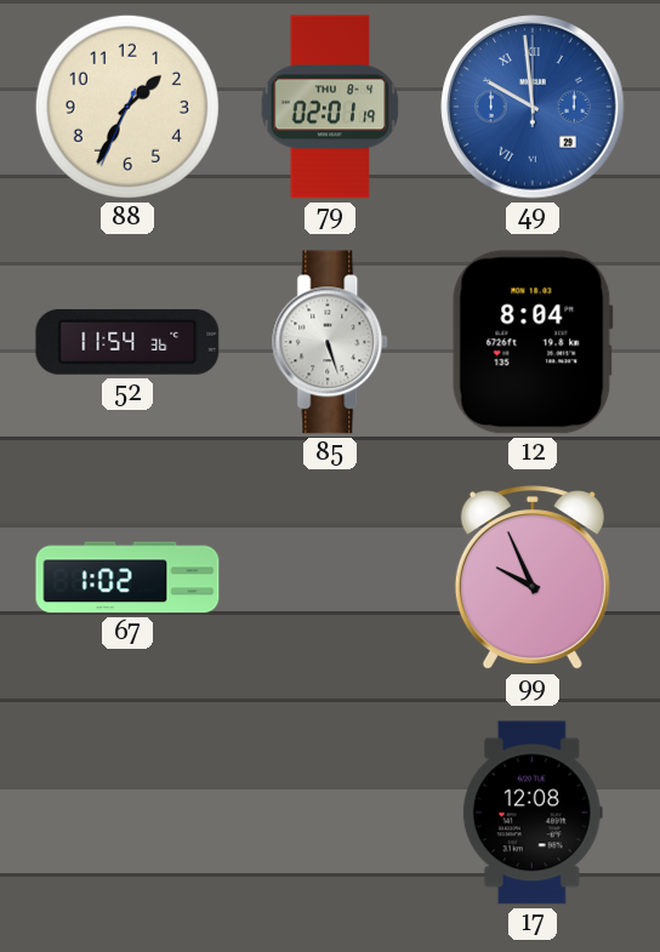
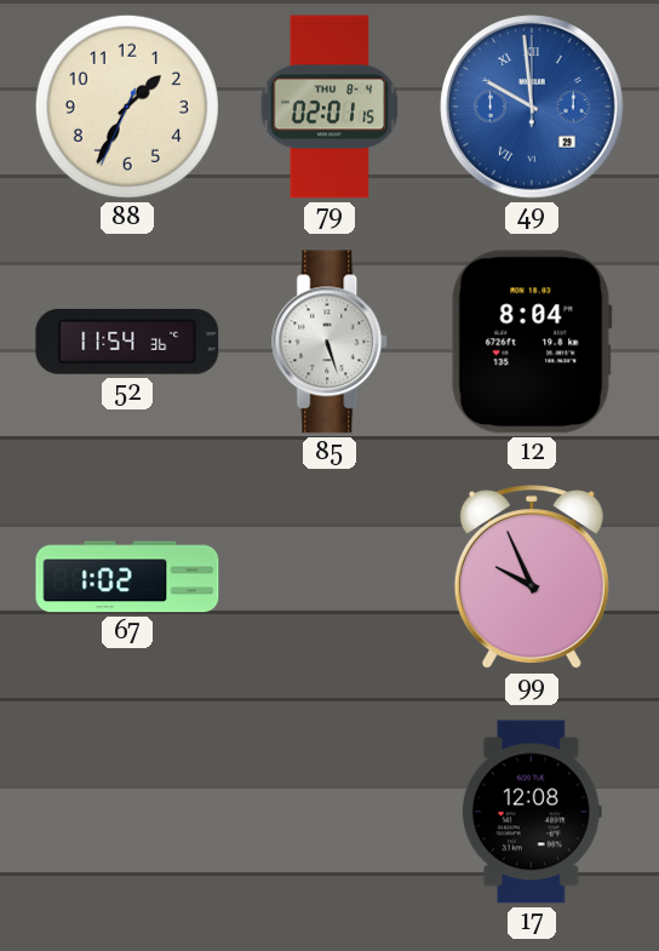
79: 02:01:19 -> 02:01:15 (329, 107)
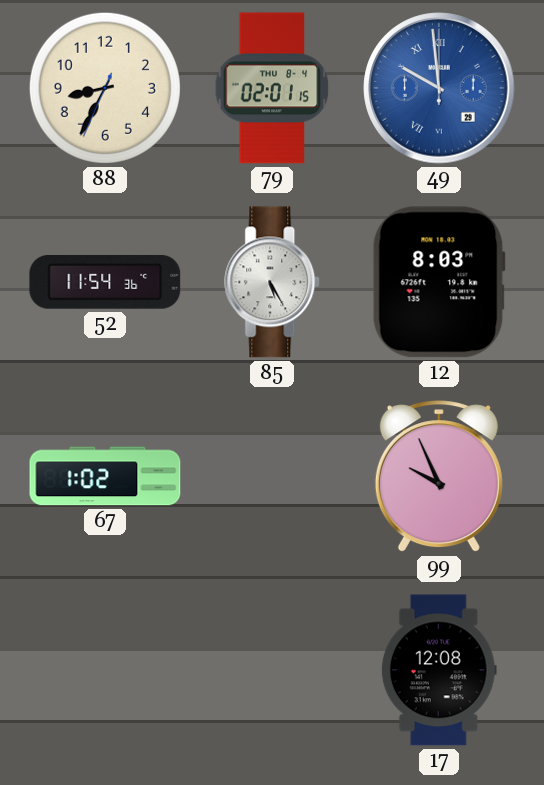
88: 1:34 -> 8:34 (105, 88)
85: 5:27 -> 5:25 (273, 282)
12: 8:04 -> 8:03 (439, 282)
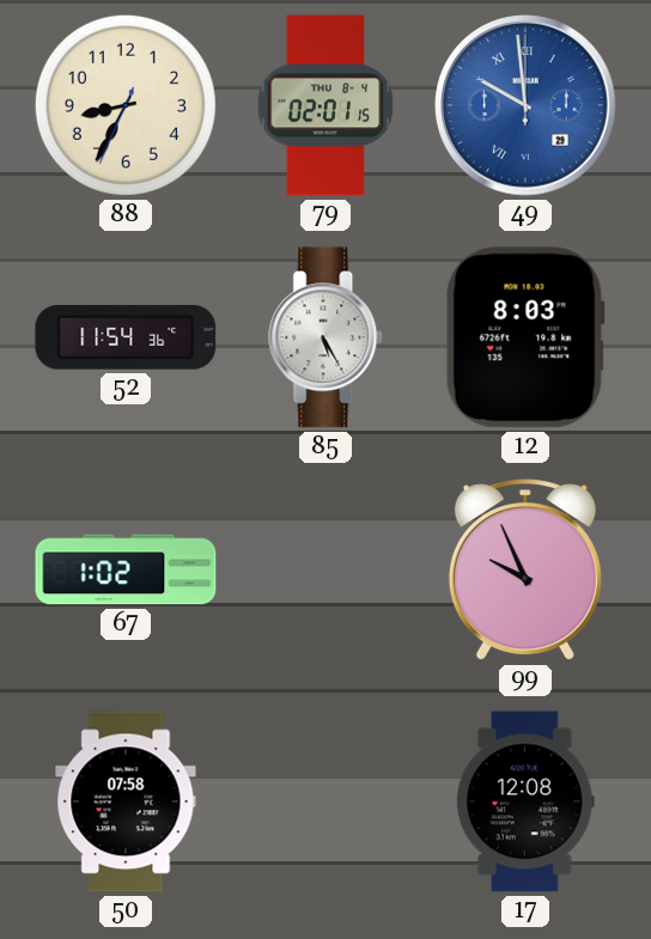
50: none -> 07:58 (126, 801)
